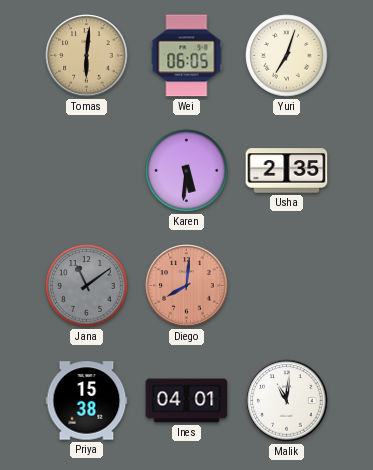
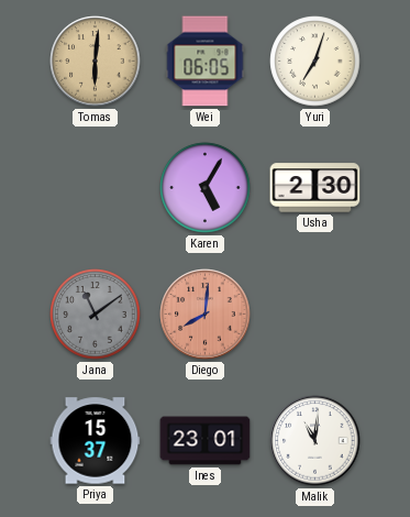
Karen: 5:31 -> 5:05 (206, 188)
Usha: 2:35 -> 2:30 (315, 188)
Priya: 15:38 -> 15:37 (96, 441)
Ines: 04:01 -> 23:01 (206, 441)
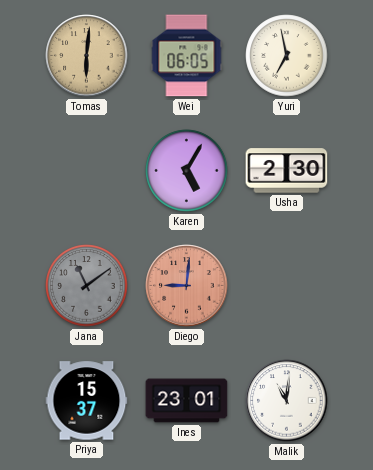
Yuri: 7:03 -> 6:58 (287, 56)
Diego: 8:01 -> 9:01 (187, 286)
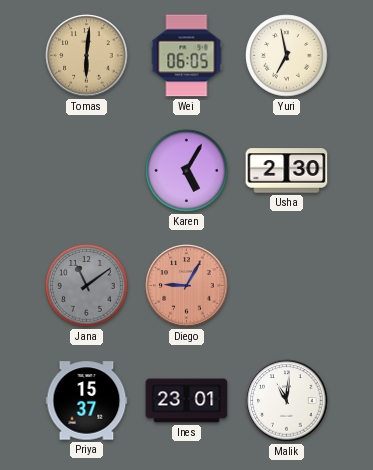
Diego: 9:01 -> 9:05 (187, 286)
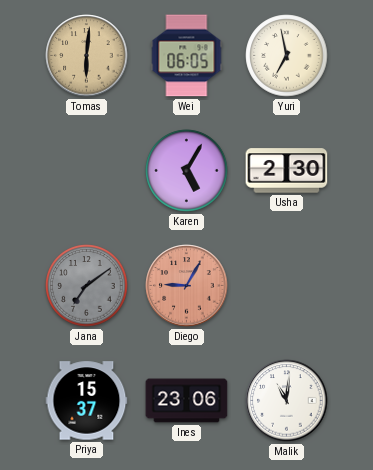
Jana: 11:09 -> 7:09 (87, 286)
Ines: 23:01 -> 23:06 (187, 401)
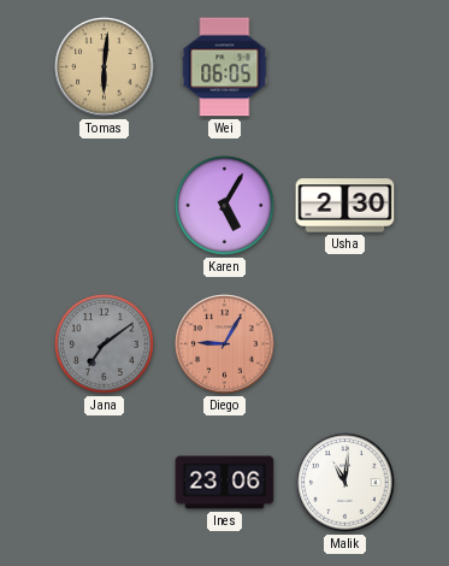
Yuri: 6:58 -> none (287, 56)
Priya: 15:37 -> none (87, 401)
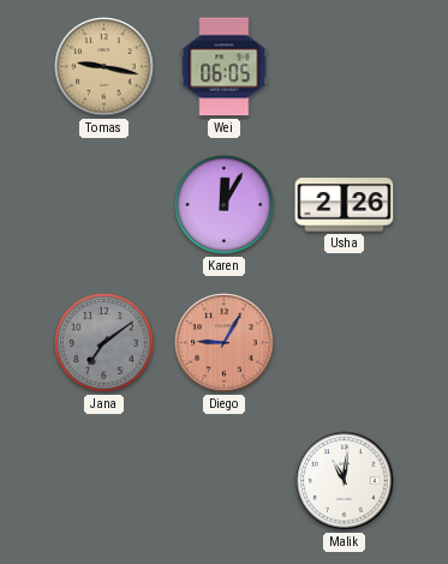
Tomas: 6:01 -> 9:17 (104, 67)
Karen: 5:05 -> 12:05 (225, 205)
Usha: 2:30 -> 2:26 (345, 205)
Ines: 23:06 -> none (225, 483)
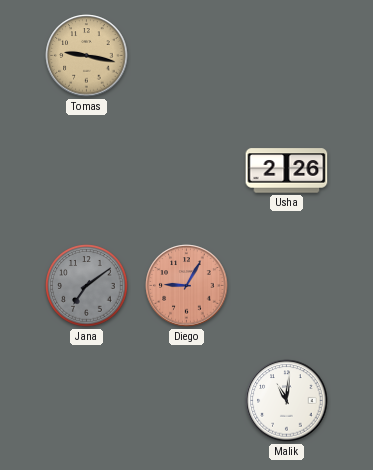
Wei: 06:05 -> none (225, 67)
Karen: 12:05 -> none (225, 205)
